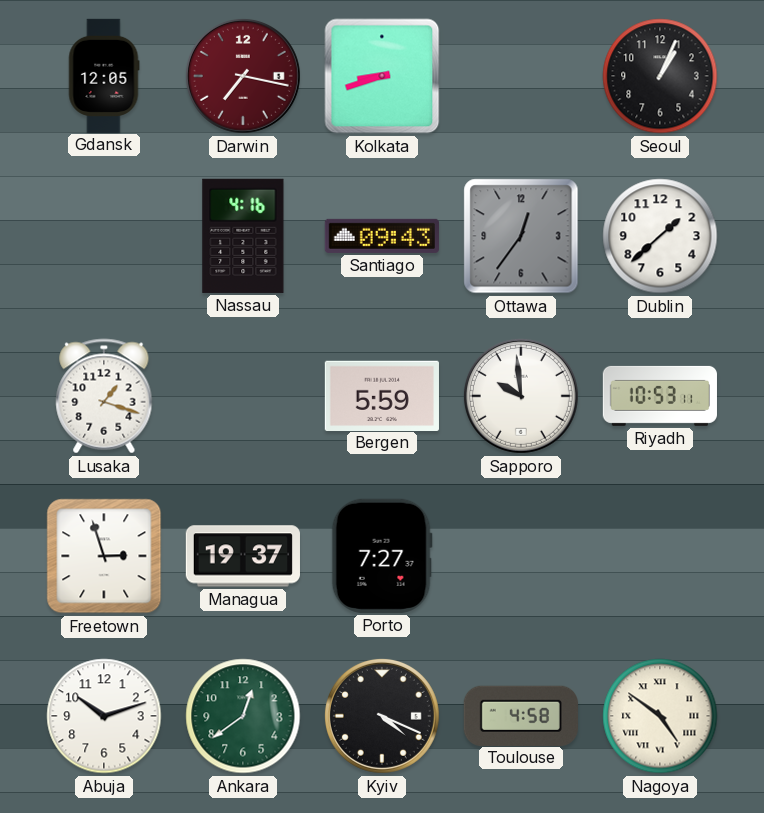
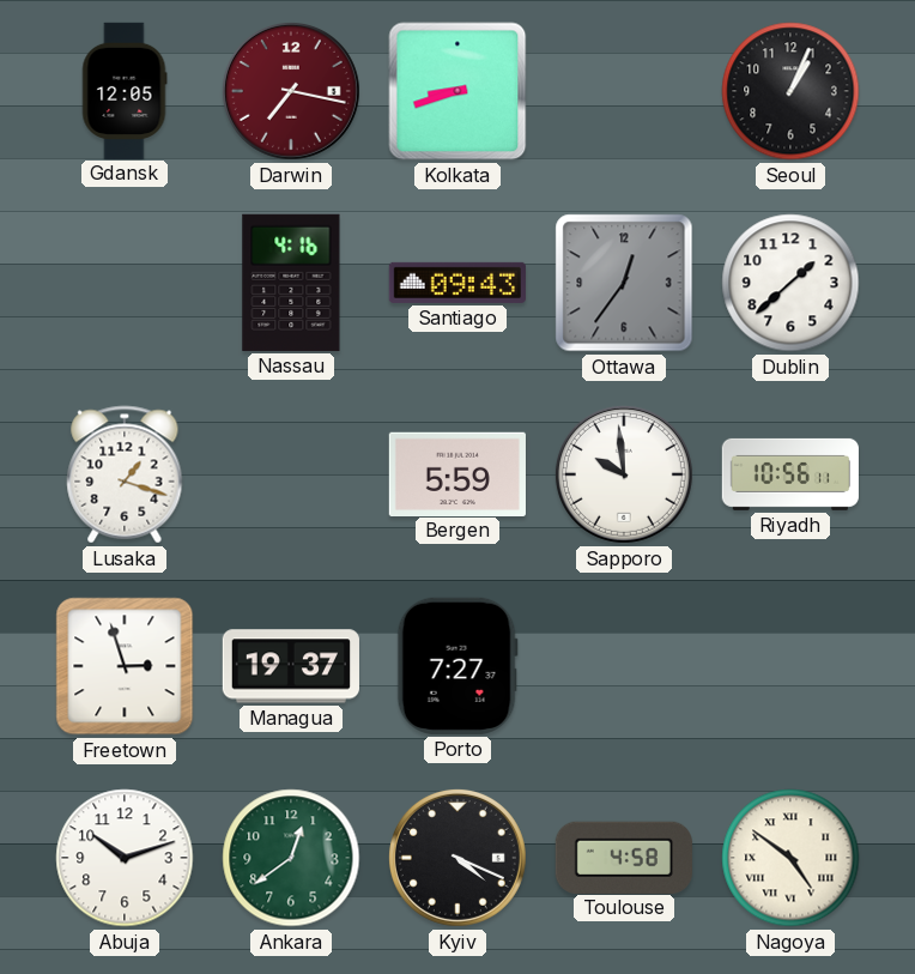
Riyadh: 10:53 -> 10:56 (790, 474)
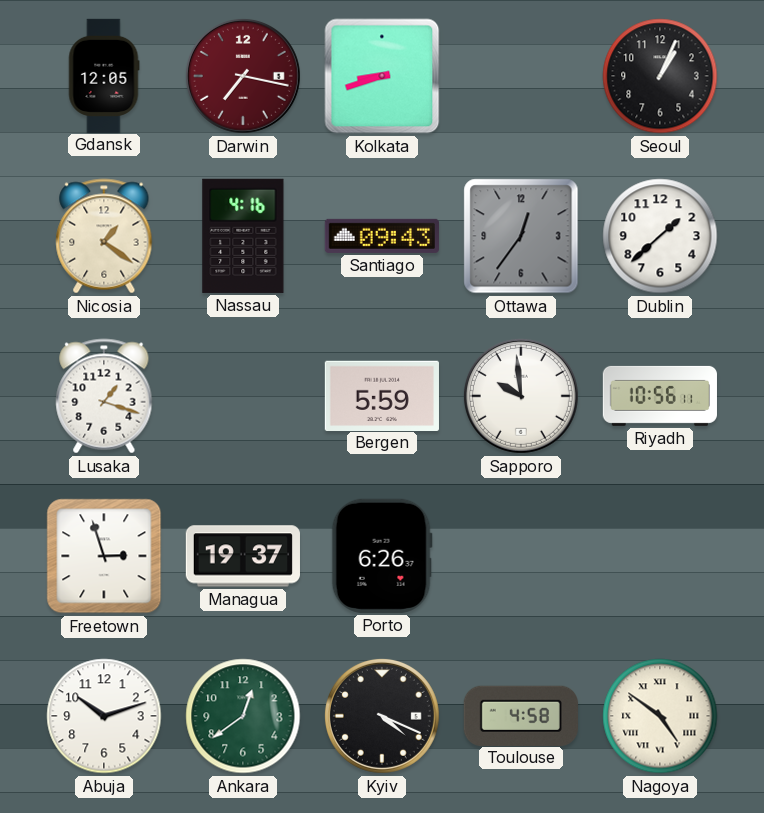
Nicosia: none -> 1:21 (104, 236)
Porto: 7:27 -> 6:26 (382, 556)
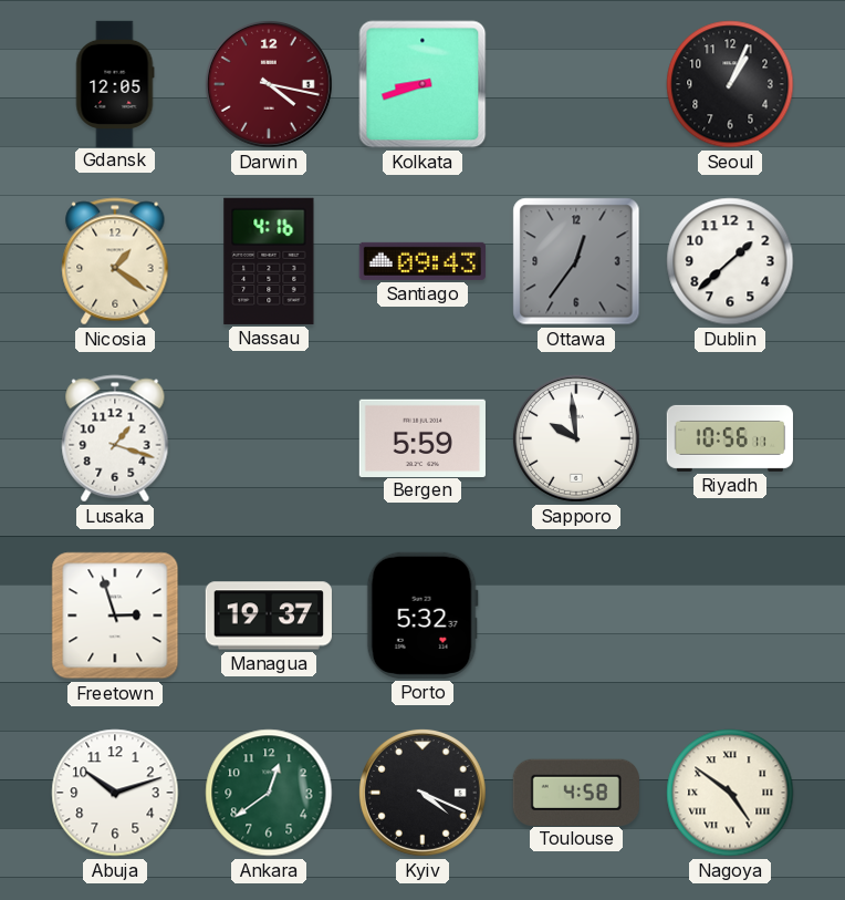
Darwin: 7:17 -> 4:17 (269, 84)
Porto: 6:26 -> 5:32 (422, 615)
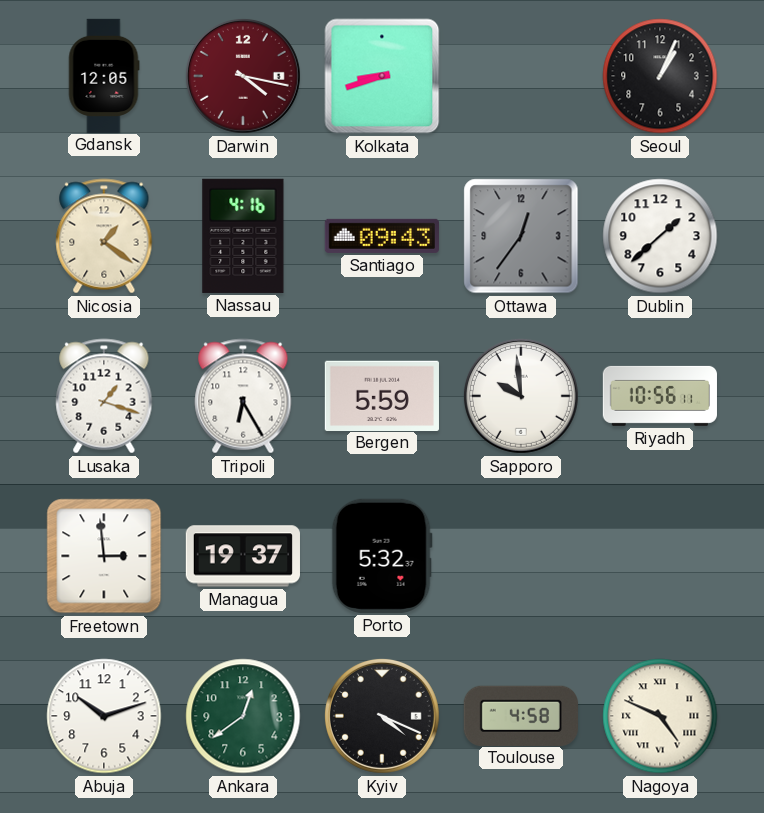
Tripoli: none -> 6:25 (243, 396)
Freetown: 2:57 -> 2:59 (104, 556)
Nagoya: 4:51 -> 4:49 (660, 716)
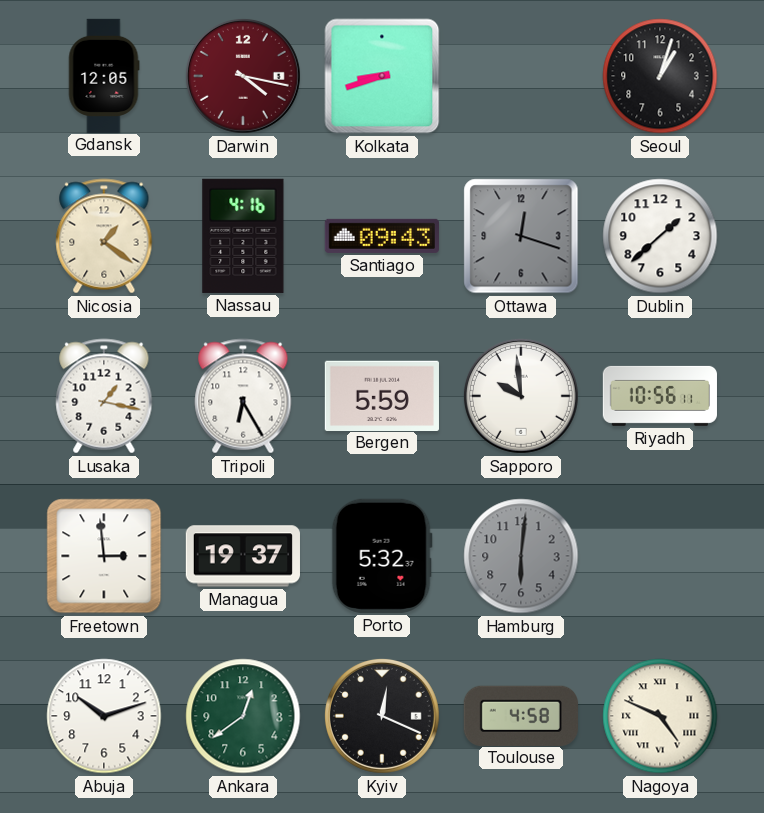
Seoul: 1:04 -> 1:03 (660, 76)
Ottawa: 12:36 -> 12:18 (521, 236)
Lusaka: 1:18 -> 1:17 (104, 396)
Hamburg: none -> 6:01 (521, 556)
Kyiv: 4:19 -> 12:19 (382, 716)
